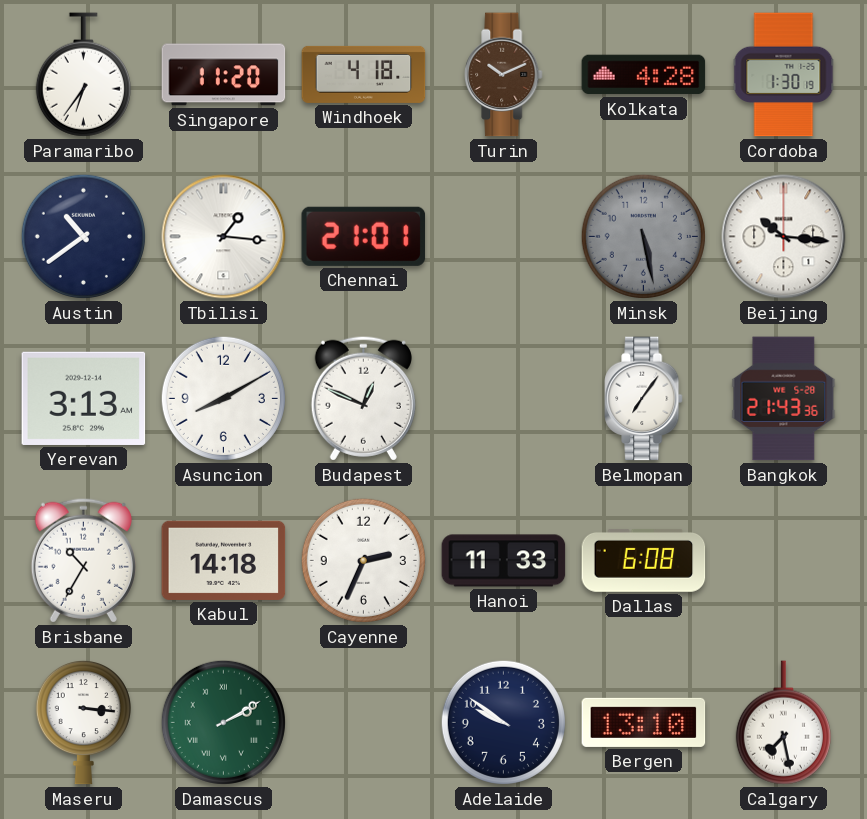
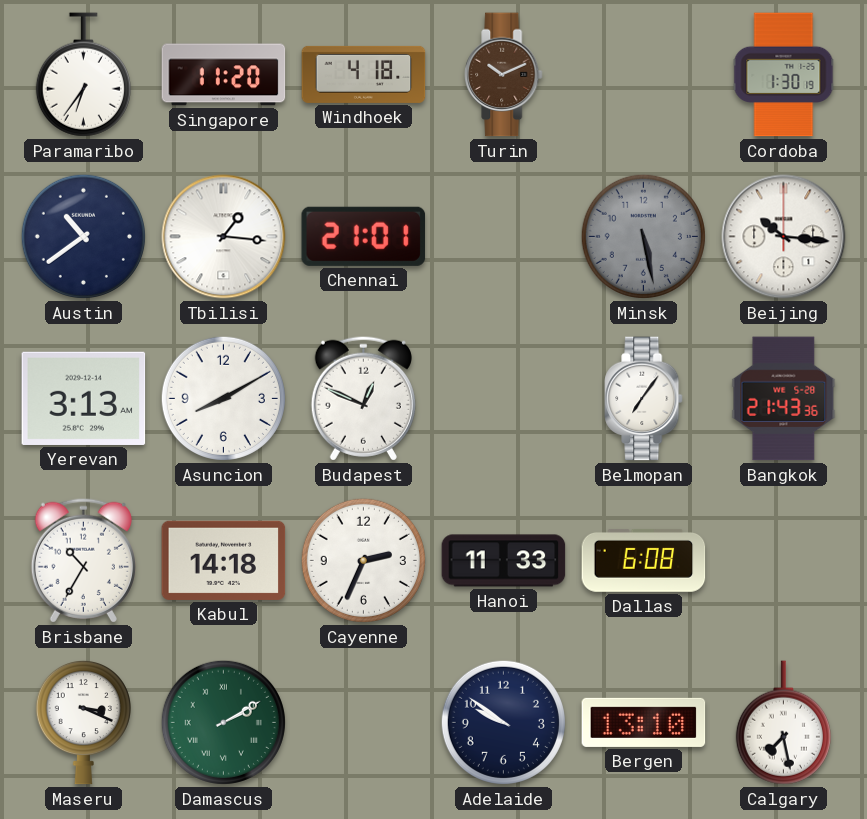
Kolkata: 4:28 -> none (644, 75)
Maseru: 3:16 -> 3:19 (83, 722)
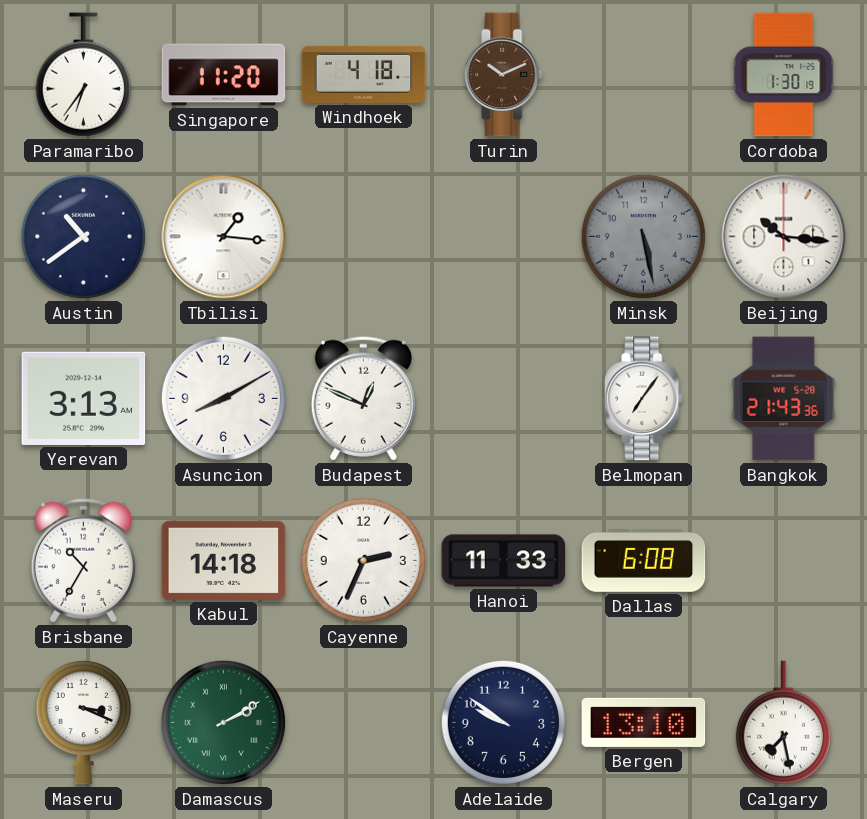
Chennai: 21:01 -> none (364, 236)
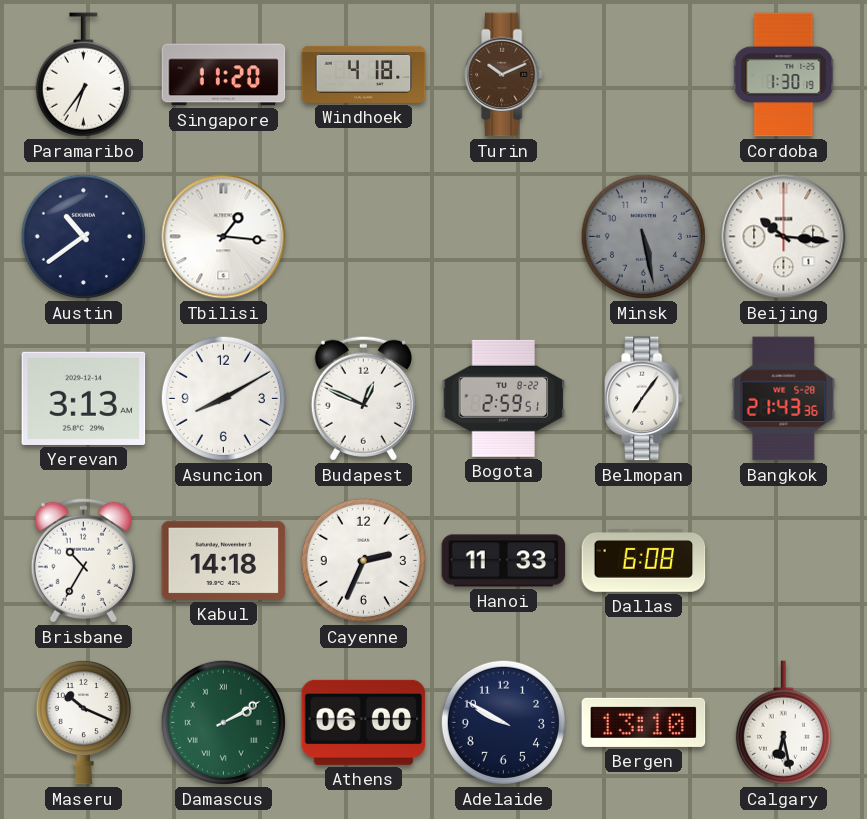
Bogota: none -> 2:59 (504, 398)
Maseru: 3:19 -> 10:19 (83, 722)
Athens: none -> 06:00 (364, 722)
Adelaide: 9:51 -> 9:50 (503, 722)
Calgary: 7:28 -> 6:28 (783, 723)
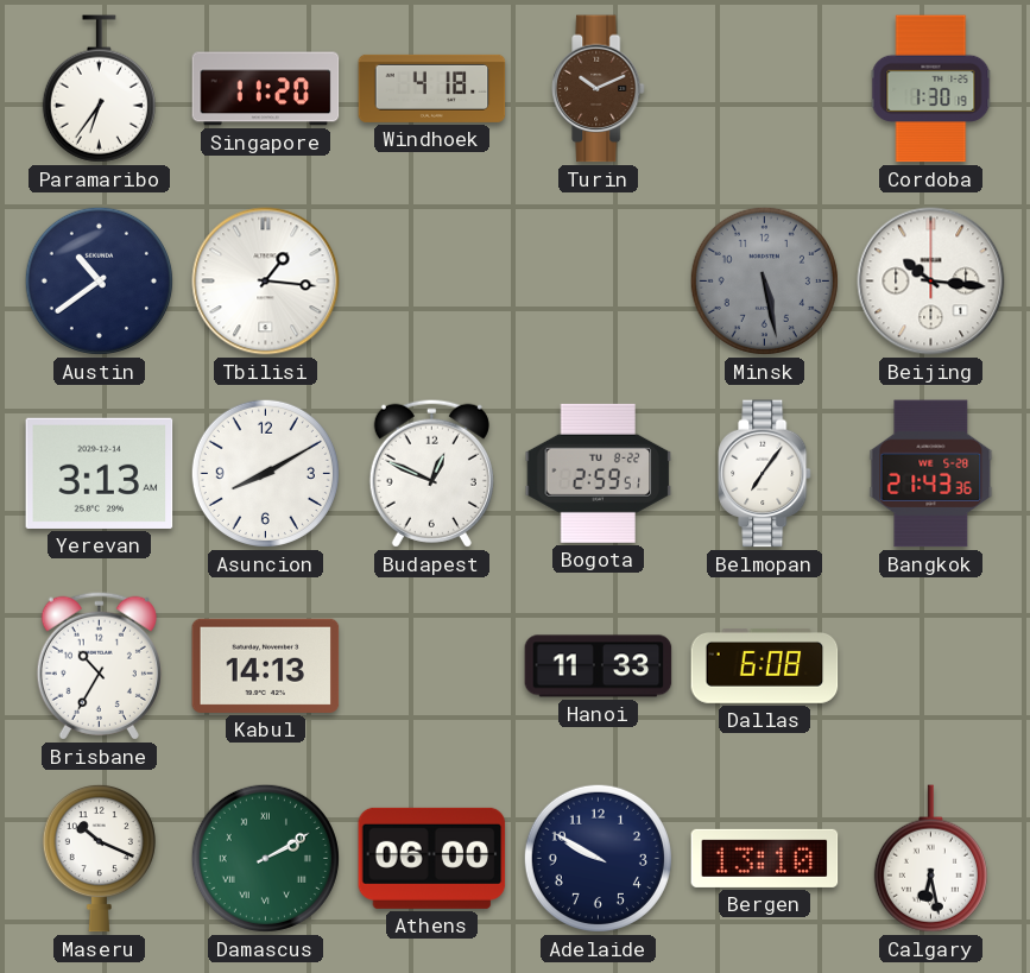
Kabul: 14:18 -> 14:13 (266, 665)
Cayenne: 2:34 -> none (363, 560)
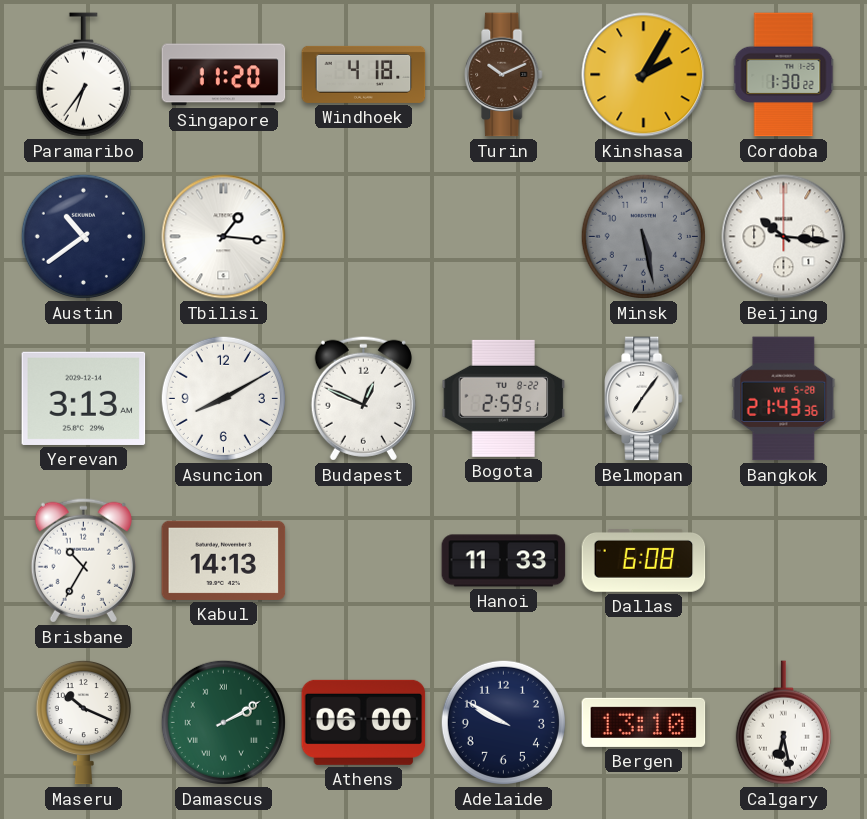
Kinshasa: none -> 2:05 (644, 75)
Cordoba: 1:30:19 -> 1:30:22 (784, 75)
